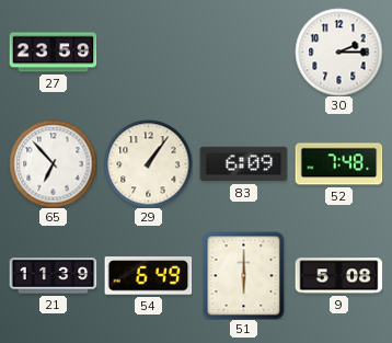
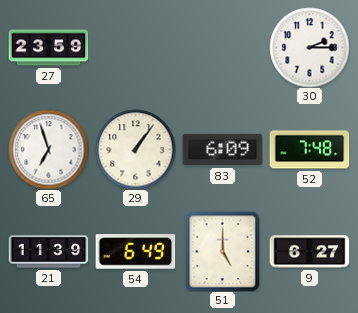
65: 6:53 -> 6:57 (48, 149)
51: 6:00 -> 5:00 (223, 251)
9: 5:08 -> 6:27 (309, 252)
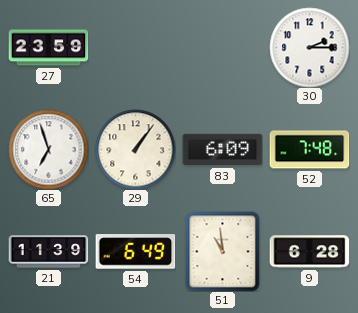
51: 5:00 -> 10:59 (223, 251)
9: 6:27 -> 6:28 (309, 252)
